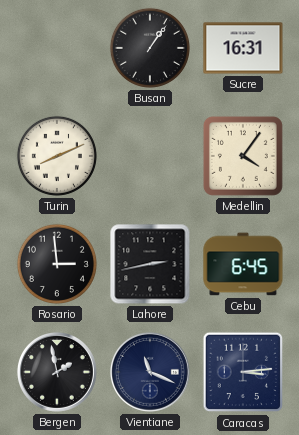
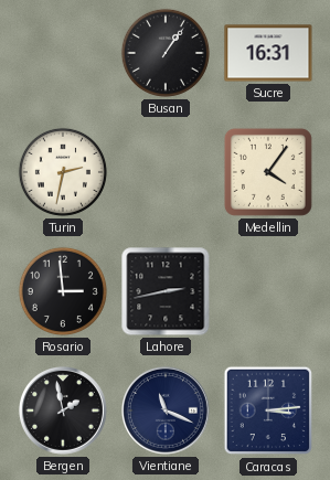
Turin: 8:11 -> 2:32 (63, 172)
Cebu: 6:45 -> none (243, 264)
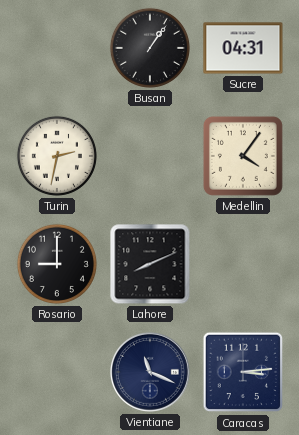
Sucre: 16:31 -> 04:31 (243, 48)
Rosario: 2:59 -> 9:00 (57, 264)
Lahore: 2:43 -> 8:11 (150, 264)
Bergen: 1:58 -> none (63, 410)
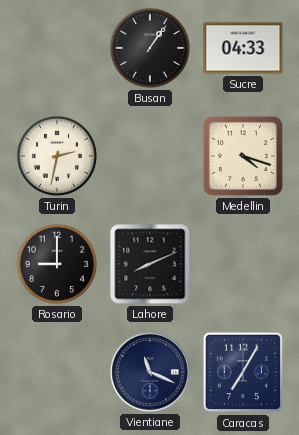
Sucre: 04:31 -> 04:33 (243, 48)
Medellin: 4:06 -> 4:18 (243, 156)
Caracas: 3:14 -> 7:05 (243, 372)
